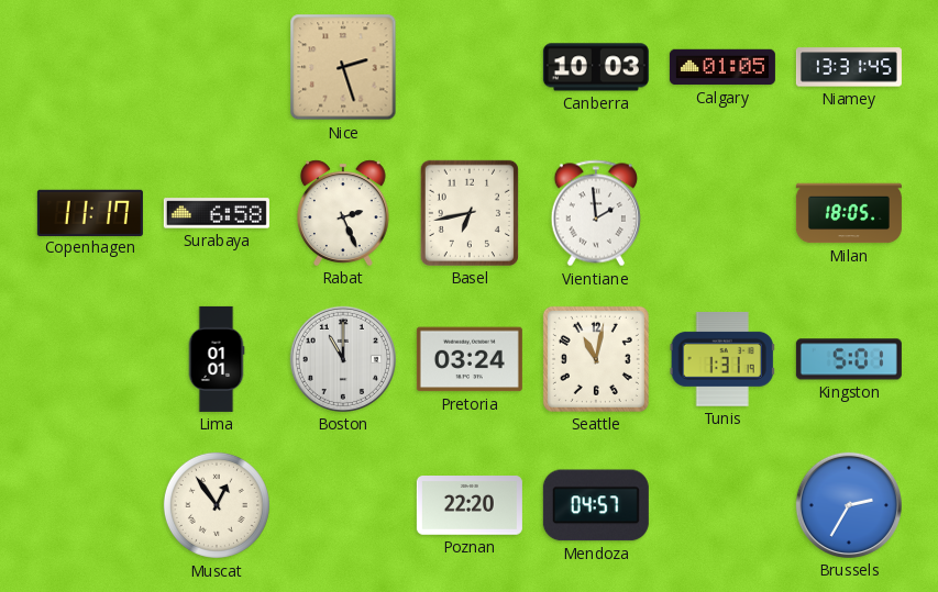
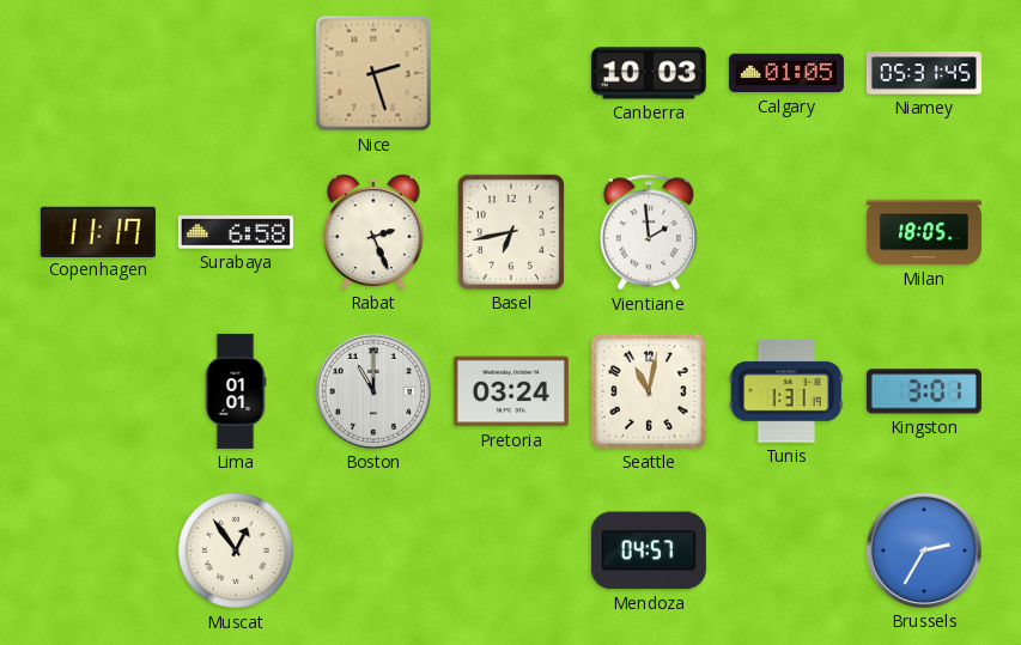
Niamey: 13:31 -> 05:31 (924, 73)
Kingston: 5:01 -> 3:01 (924, 391)
Poznan: 22:20 -> none (470, 506)
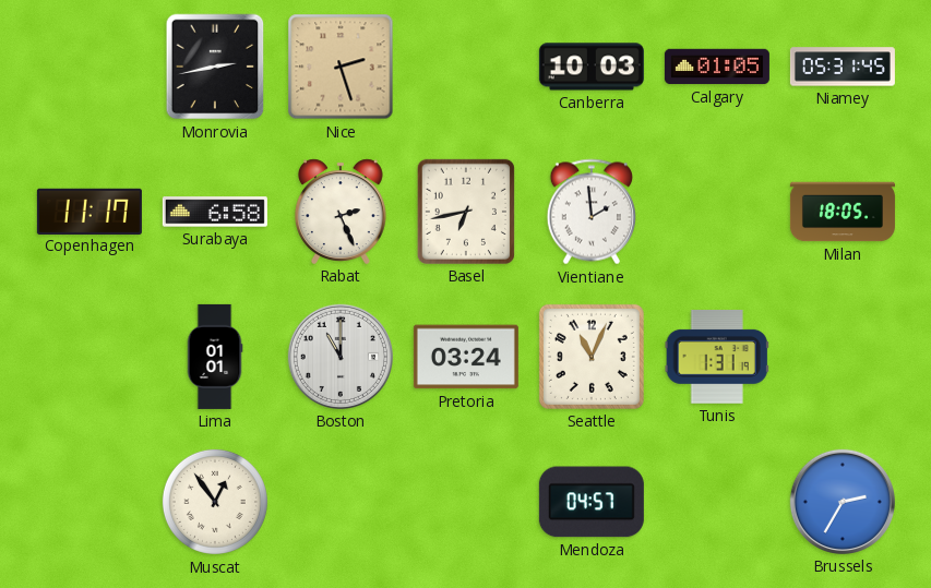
Monrovia: none -> 2:43 (215, 67)
Seattle: 11:02 -> 11:04 (592, 357)
Kingston: 3:01 -> none (924, 391)
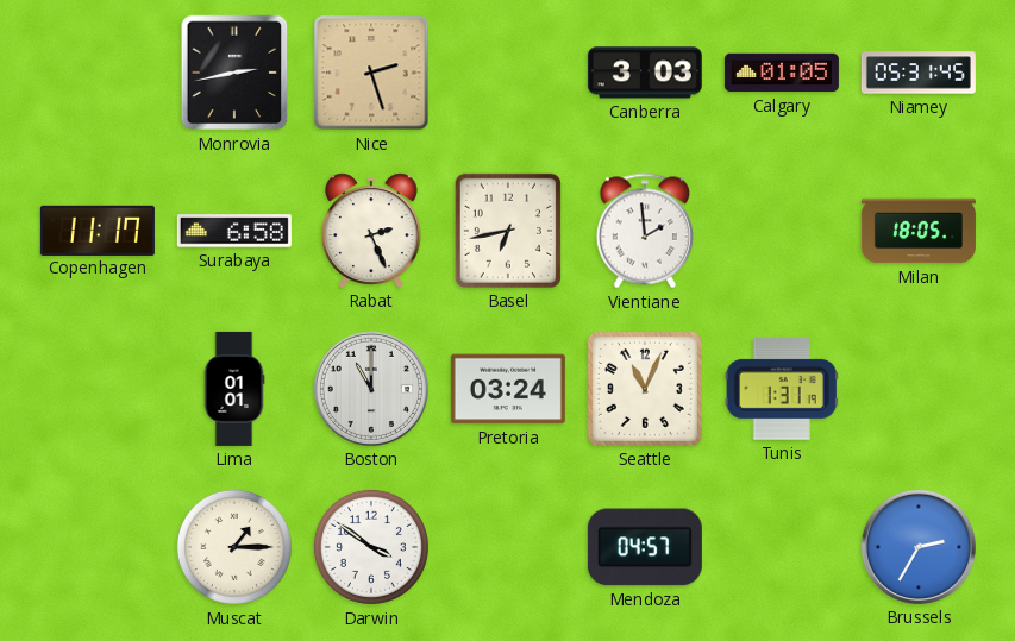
Canberra: 10:03 -> 3:03 (645, 73)
Muscat: 12:54 -> 1:15 (234, 547)
Darwin: none -> 3:51 (371, 547)
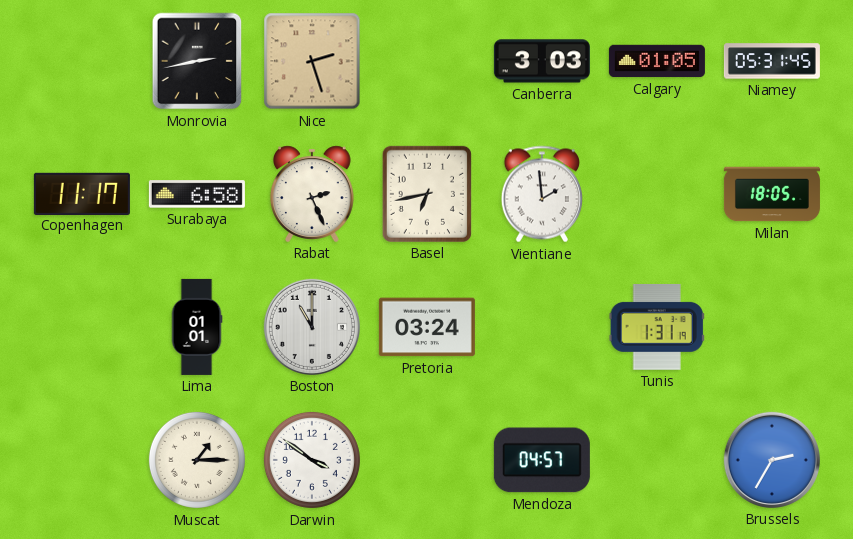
Seattle: 11:04 -> none (645, 389)
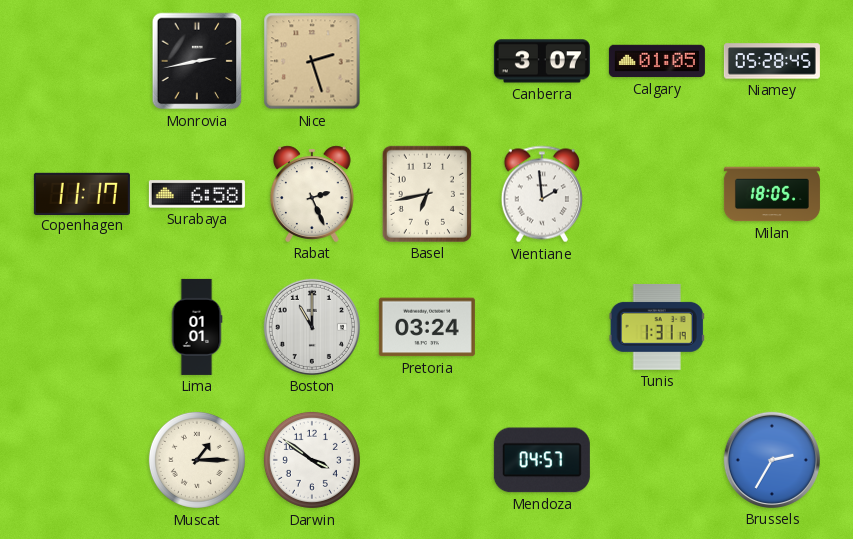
Canberra: 3:03 -> 3:07 (542, 61)
Niamey: 05:31 -> 05:28 (772, 61)
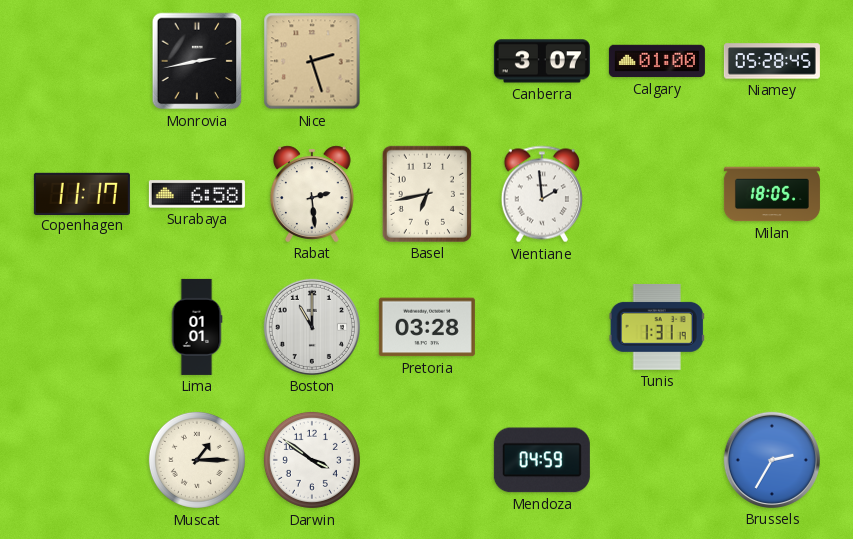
Calgary: 01:05 -> 01:00 (657, 61)
Rabat: 2:26 -> 2:29 (312, 194)
Pretoria: 03:24 -> 03:28 (427, 327)
Mendoza: 04:57 -> 04:59 (542, 460)
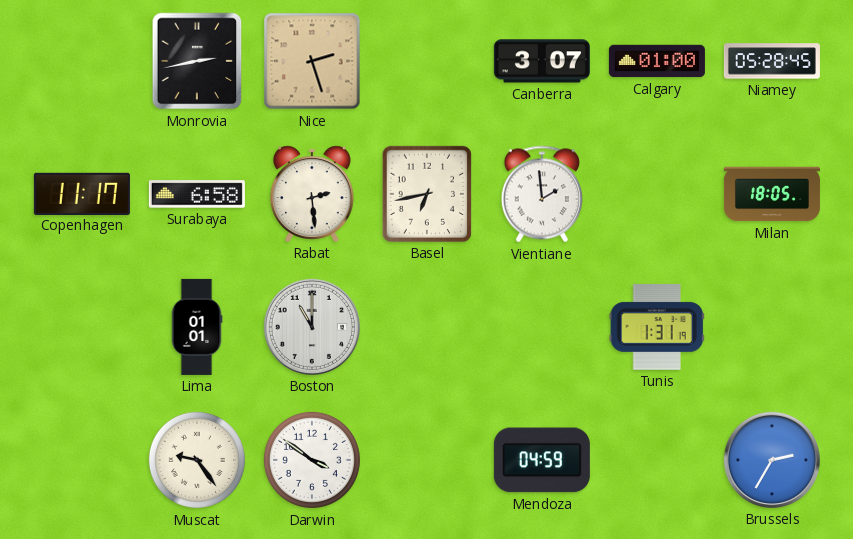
Pretoria: 03:28 -> none (427, 327)
Muscat: 1:15 -> 9:24 (197, 460)
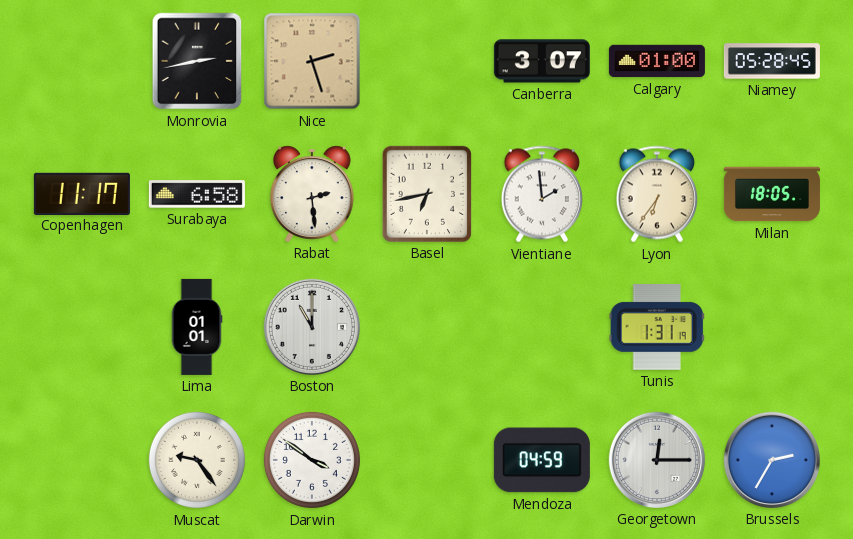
Lyon: none -> 6:36 (657, 194)
Georgetown: none -> 12:15 (657, 460)
